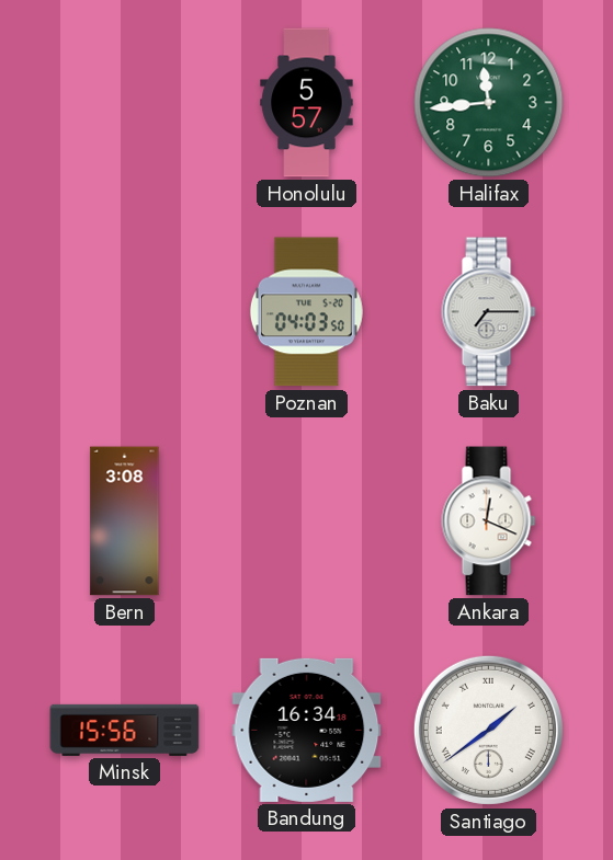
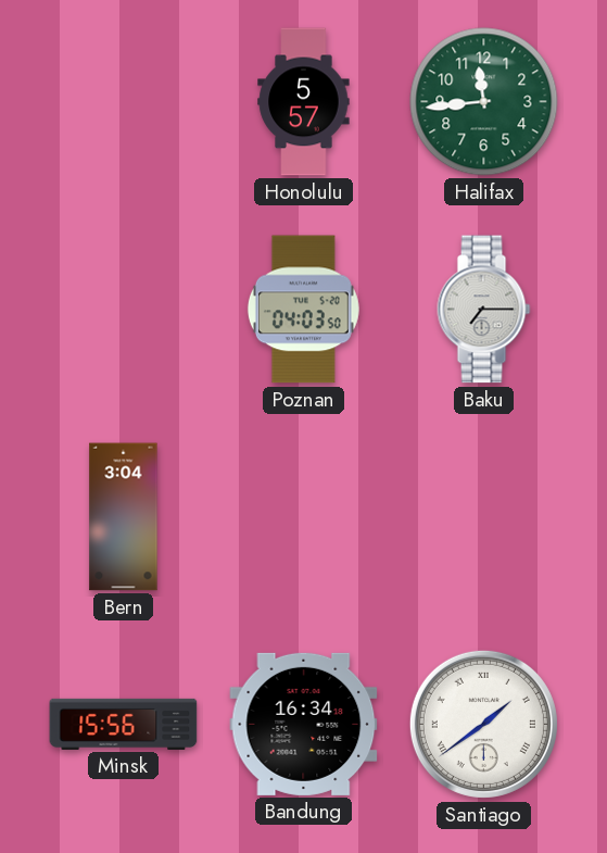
Bern: 3:08 -> 3:04 (124, 517)
Ankara: 12:19 -> none (489, 521)
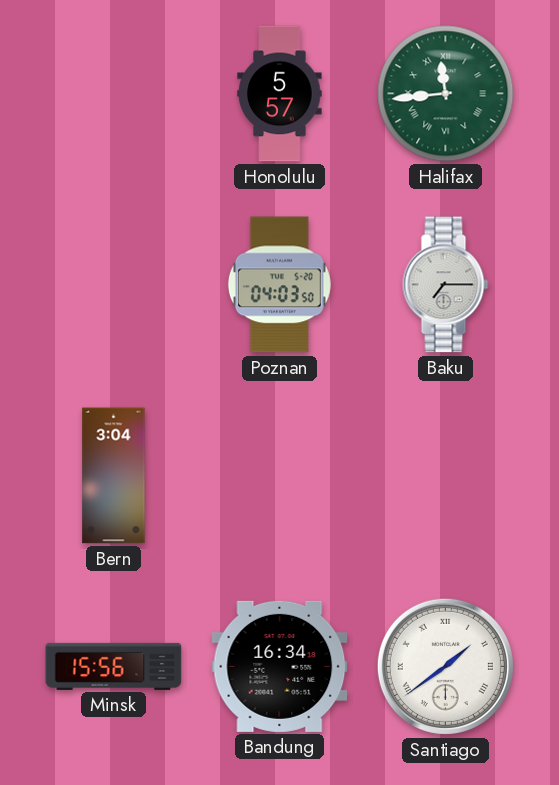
Halifax numerals: Arabic -> Roman (446, 94)
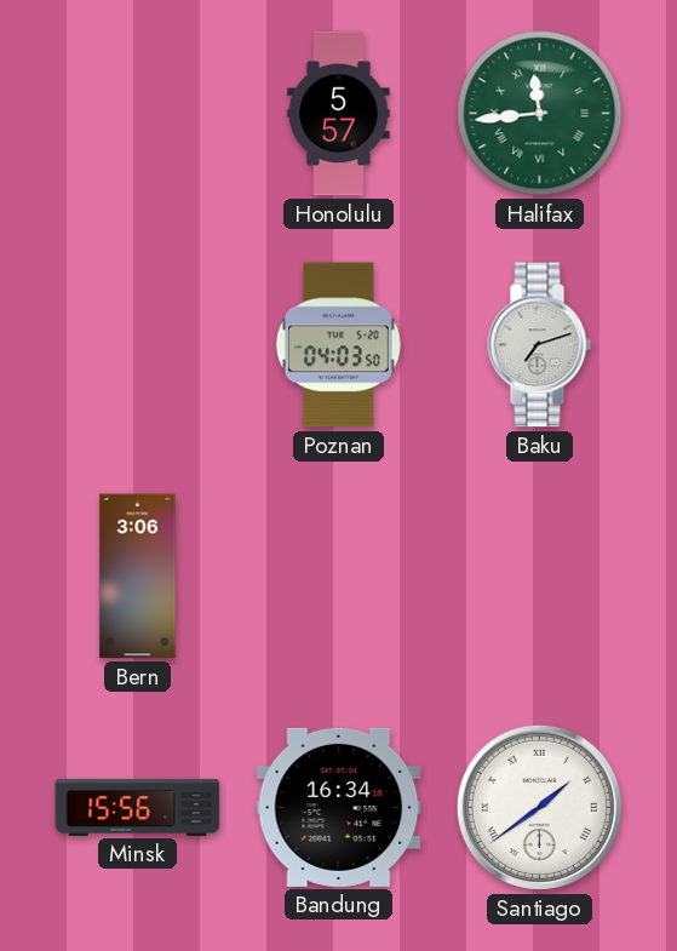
Baku: 7:15 -> 7:12 (540, 345)
Bern: 3:04 -> 3:06 (138, 577)
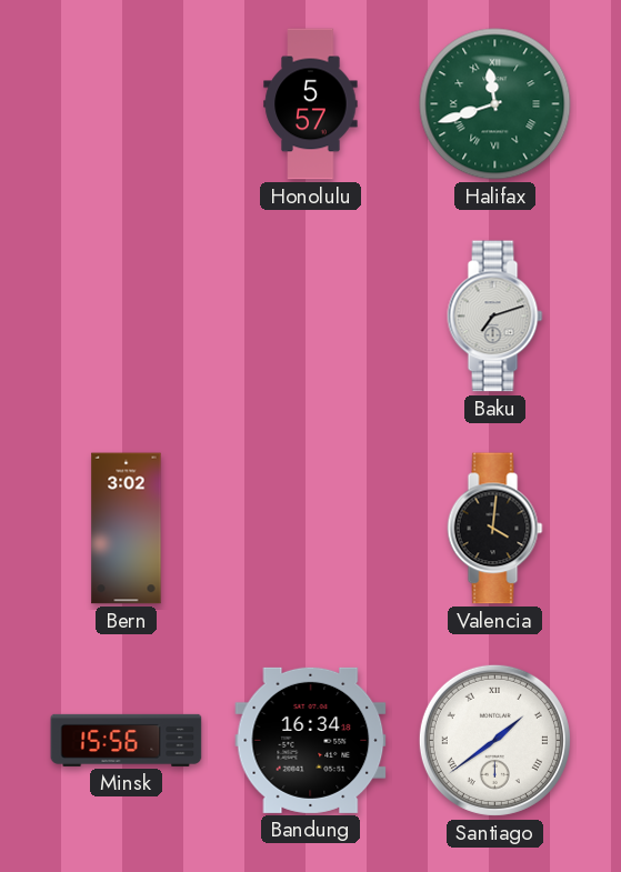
Halifax: 11:44 -> 11:42 (495, 104)
Poznan: 04:03 -> none (338, 345)
Bern: 3:06 -> 3:02 (127, 529)
Valencia: none -> 4:01 (495, 529)
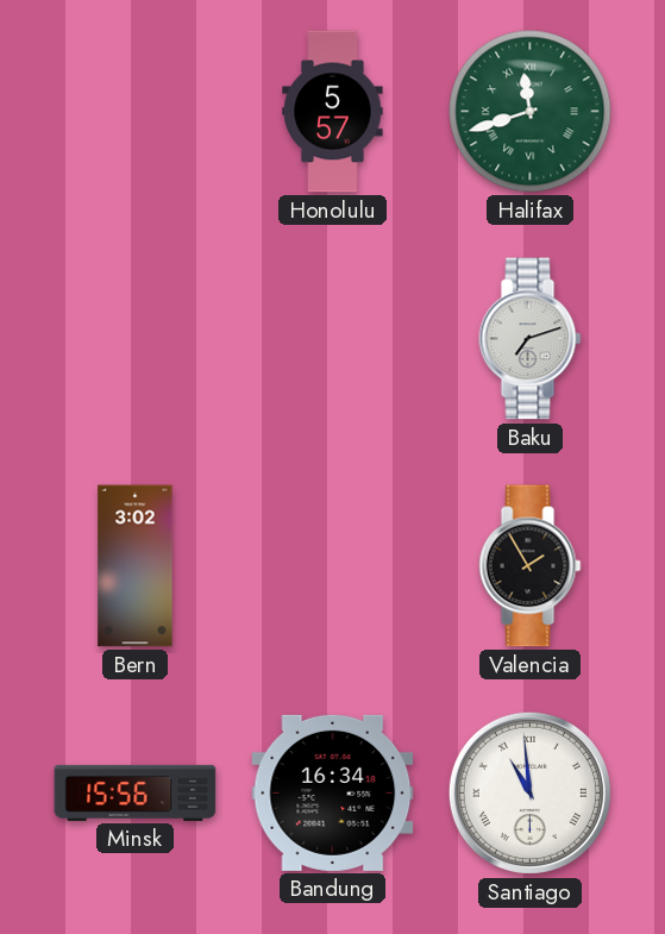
Valencia: 4:01 -> 1:55 (531, 566)
Santiago: 1:39 -> 10:59 (529, 792)
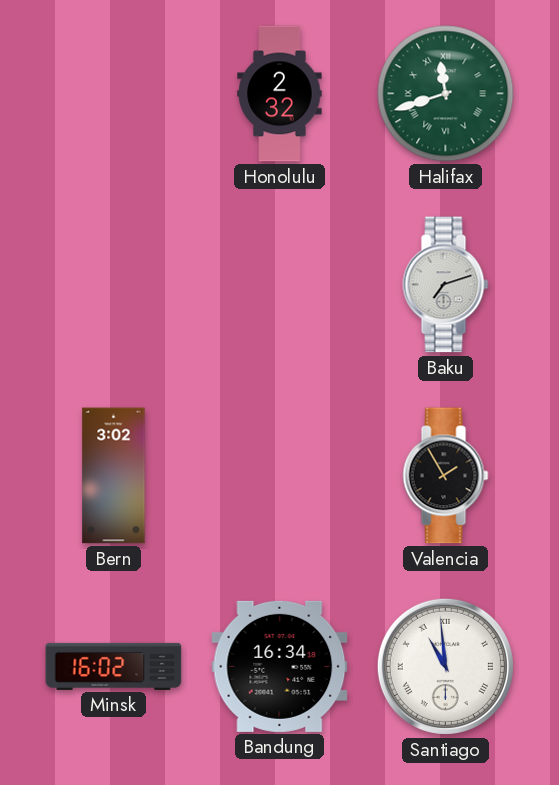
Honolulu: 5:57 -> 2:32 (280, 94)
Minsk: 15:56 -> 16:02 (114, 666)
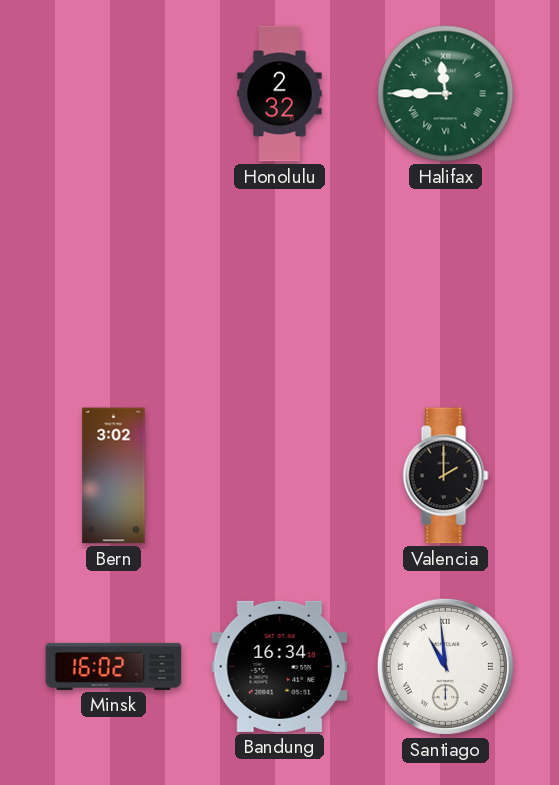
Halifax: 11:42 -> 11:45 (446, 94)
Baku: 7:12 -> none (446, 285)
Valencia: 1:55 -> 2:00 (446, 476)
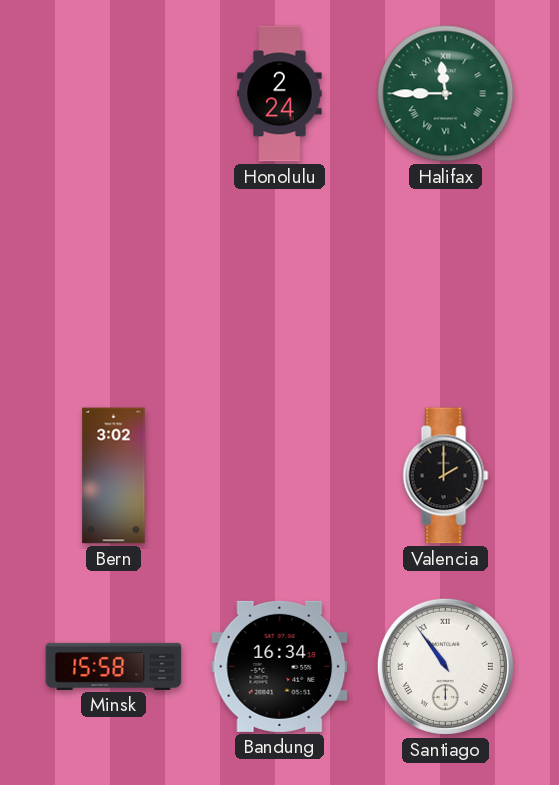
Honolulu: 2:32 -> 2:24 (280, 94)
Minsk: 16:02 -> 15:58 (114, 666)
Santiago: 10:59 -> 10:54 (445, 666)
